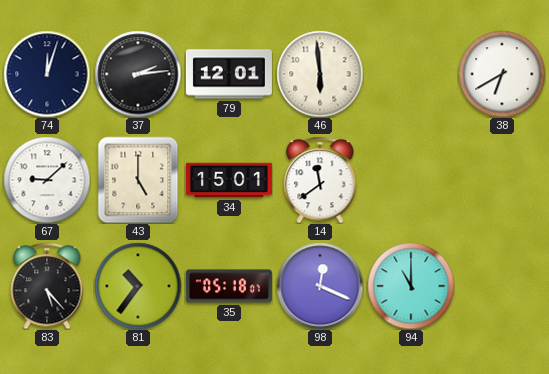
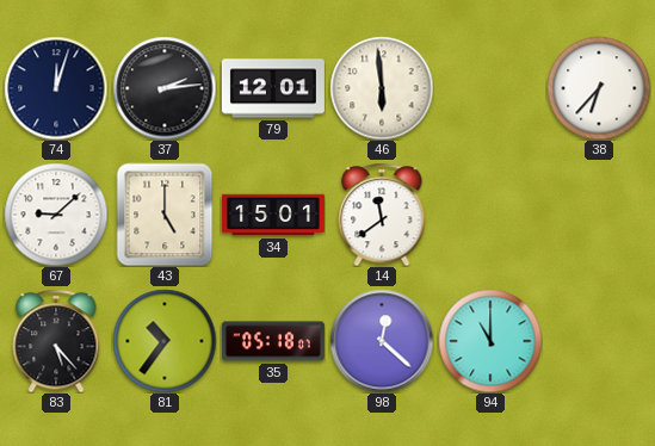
38: 6:40 -> 6:37 (599, 88)
98: 12:19 -> 12:22 (382, 341)
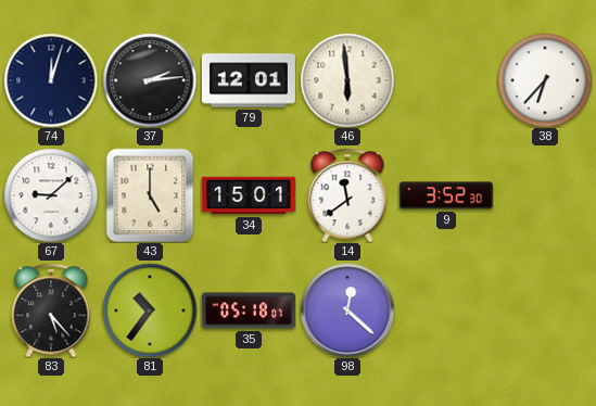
9: none -> 3:52 (446, 195)
94: 11:00 -> none (490, 341)
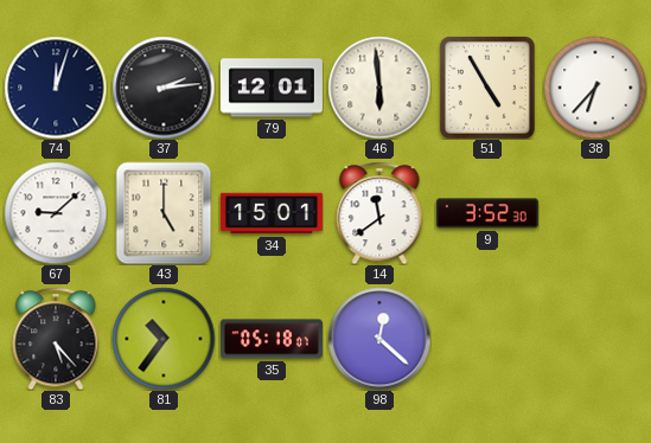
51: none -> 4:55 (487, 88)
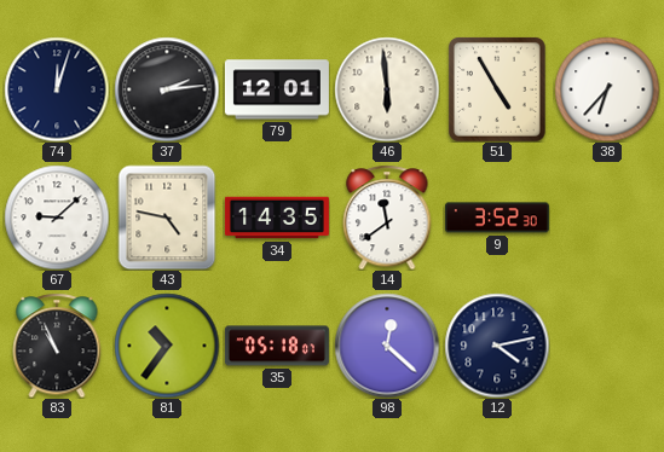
43: 5:00 -> 4:47 (167, 218)
34: 15:01 -> 14:35 (277, 218)
83: 5:23 -> 10:56 (57, 346)
12: none -> 4:13 (497, 346)
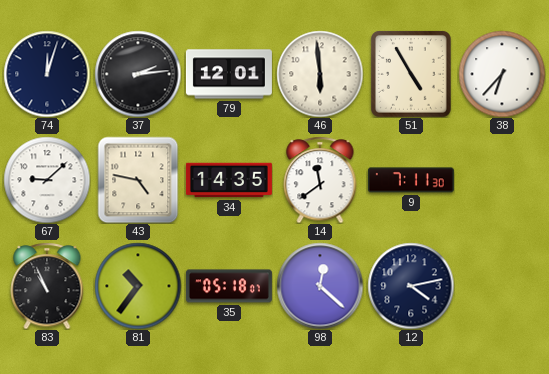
9: 3:52 -> 7:11 (411, 180)
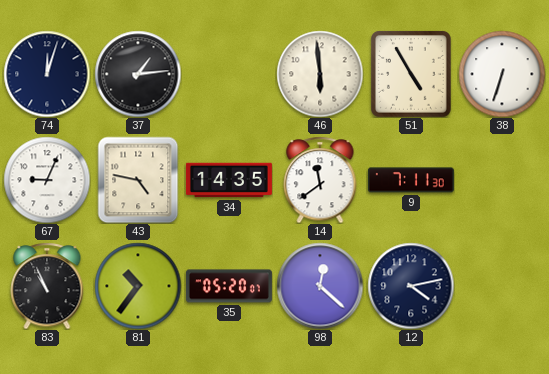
37: 2:14 -> 1:14 (138, 74)
79: 12:01 -> none (229, 74)
38: 6:37 -> 6:33 (502, 74)
67: 9:08 -> 9:04 (47, 180)
35: 05:18 -> 05:20 (229, 286)
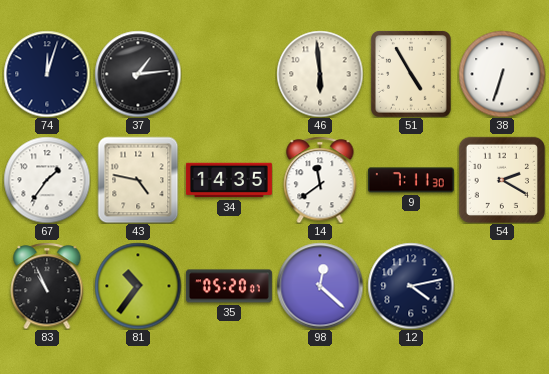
67: 9:04 -> 1:36 (47, 180)
54: none -> 2:20 (501, 179)
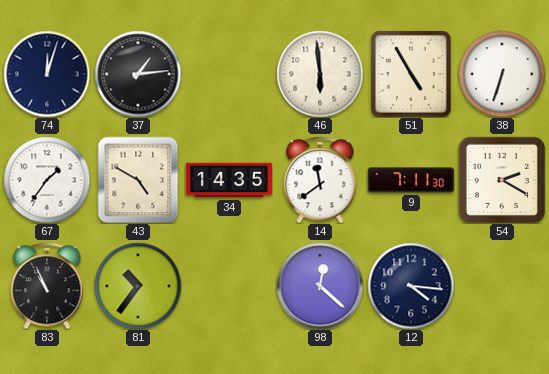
43: 4:47 -> 4:50 (138, 180)
35: 05:20 -> none (229, 286)
12: 4:13 -> 4:16 (411, 286)
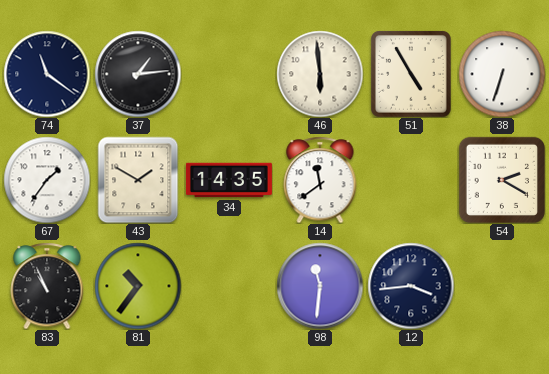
74: 12:03 -> 11:21 (47, 74)
43: 4:50 -> 1:50 (138, 180)
9: 7:11 -> none (411, 180)
98: 12:22 -> 11:31 (320, 286)
12: 4:16 -> 3:44 (411, 286)
